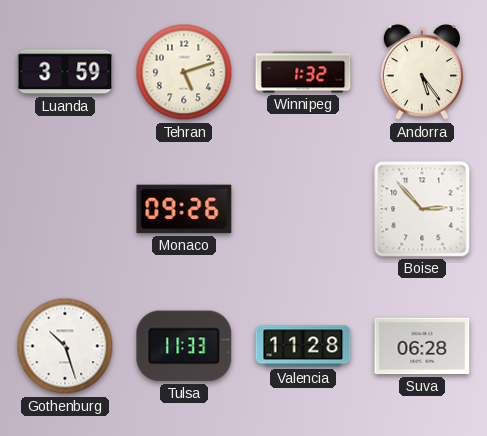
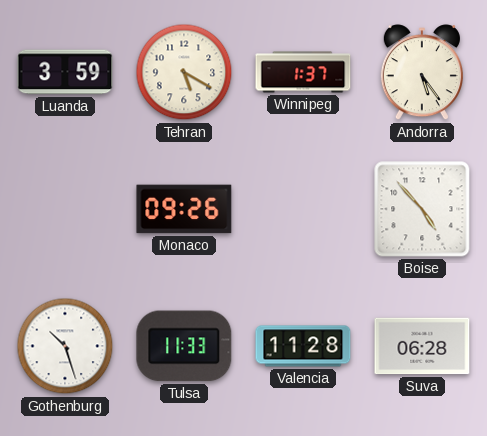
Tehran: 5:12 -> 5:20 (184, 72)
Winnipeg: 1:32 -> 1:37 (303, 72)
Boise: 2:53 -> 4:53 (422, 209)
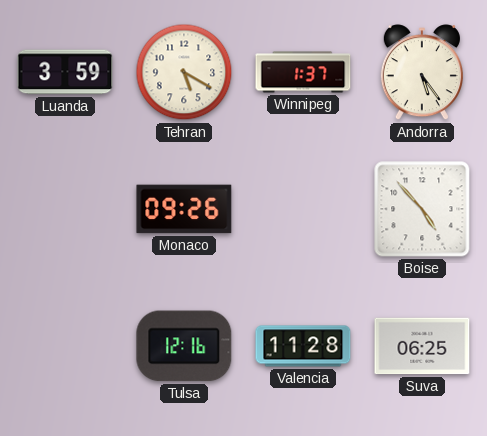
Gothenburg: 10:27 -> none (65, 346)
Tulsa: 11:33 -> 12:16 (184, 346)
Suva: 06:28 -> 06:25 (422, 346)
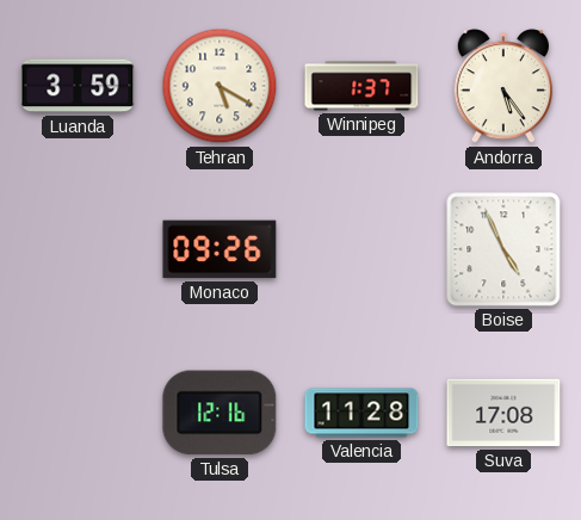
Boise: 4:53 -> 4:56 (503, 249)
Suva: 06:25 -> 17:08 (503, 413)
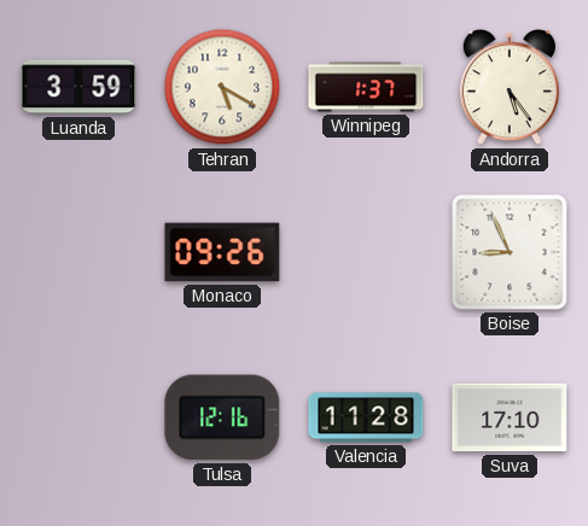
Boise: 4:56 -> 8:56 (510, 252)
Suva: 17:08 -> 17:10 (510, 417)
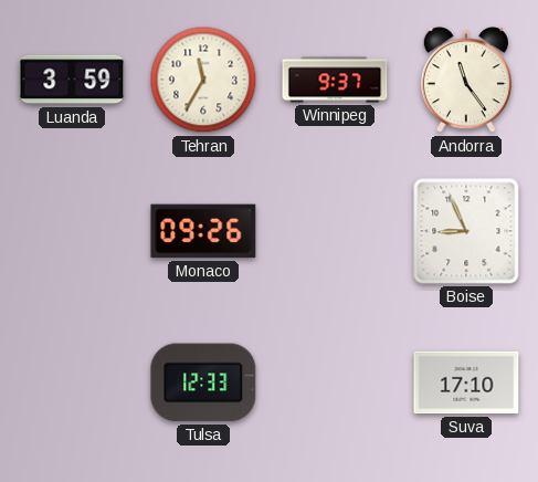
Tehran: 5:20 -> 11:35 (203, 80)
Winnipeg: 1:37 -> 9:37 (335, 80)
Andorra: 5:24 -> 11:24 (466, 81)
Tulsa: 12:16 -> 12:33 (203, 383)
Valencia: 11:28 -> none (366, 417)
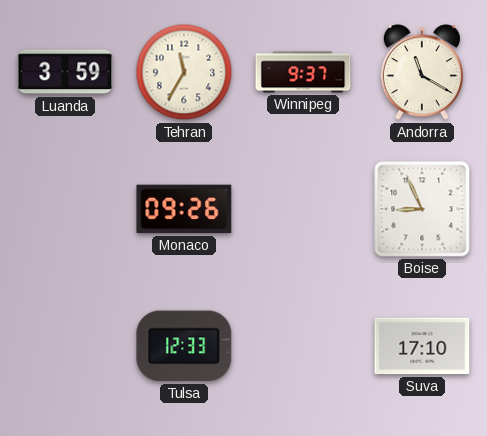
Andorra: 11:24 -> 11:20 (422, 73)
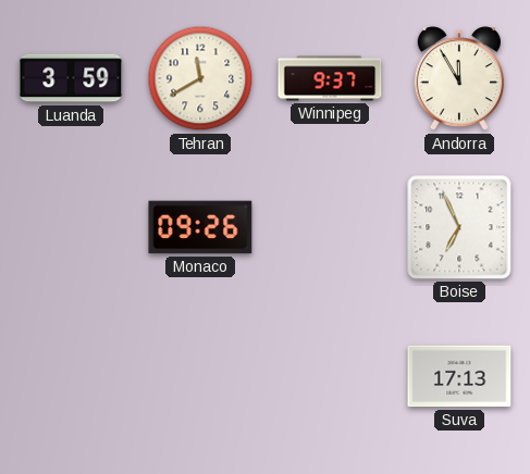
Tehran: 11:35 -> 11:40 (200, 78)
Andorra: 11:20 -> 11:55 (459, 79)
Boise: 8:56 -> 6:56 (459, 227)
Tulsa: 12:33 -> none (184, 346)
Suva: 17:10 -> 17:13 (459, 376)
